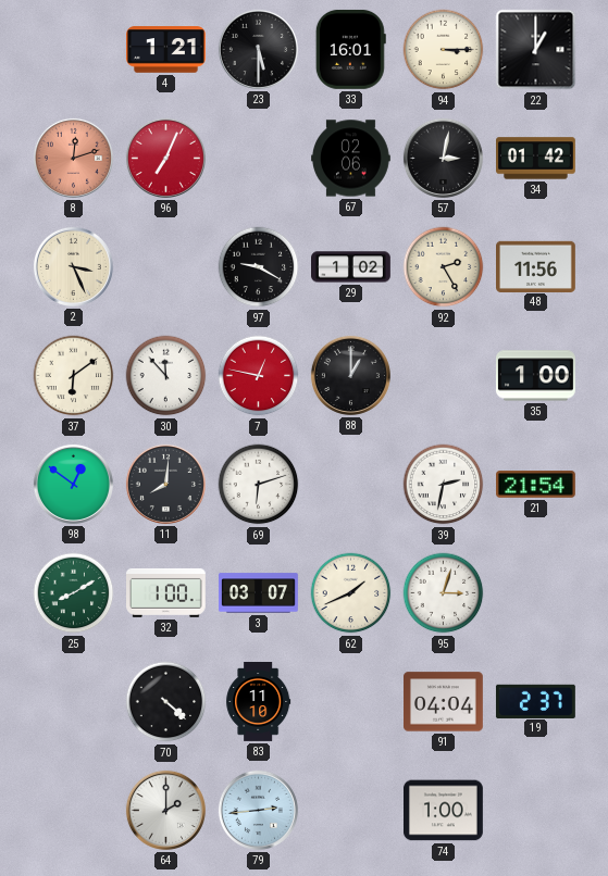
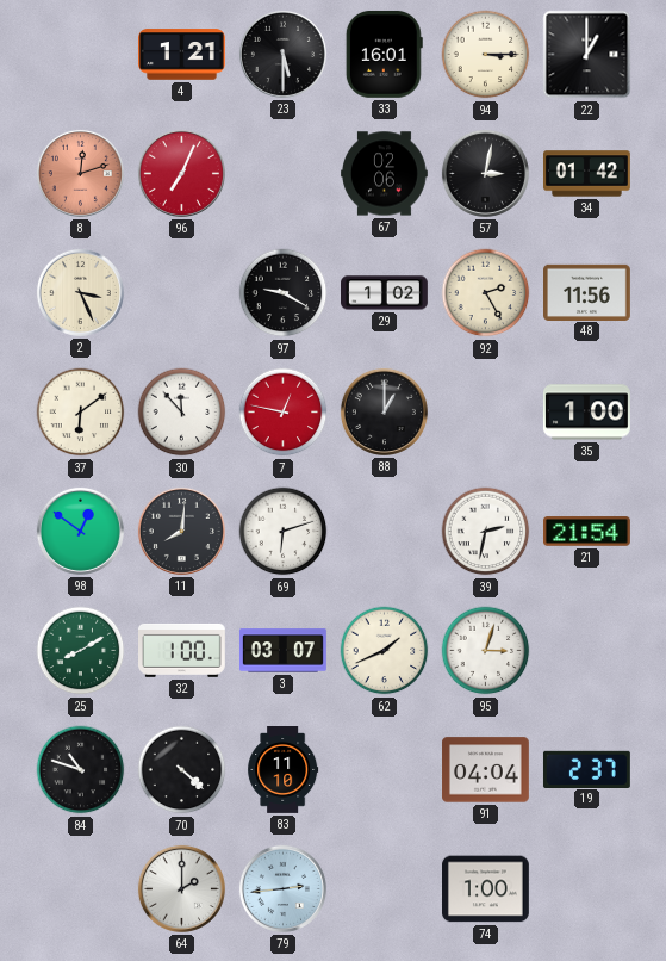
84: none -> 10:48 (81, 770)
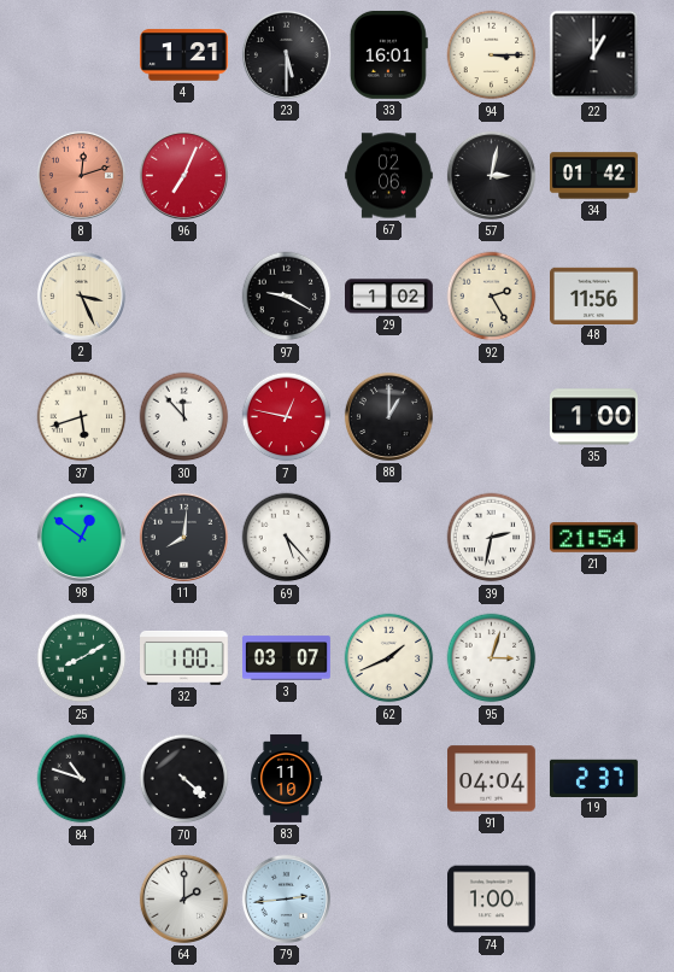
37: 6:09 -> 5:42 (82, 417)
69: 6:12 -> 5:23 (287, 538)
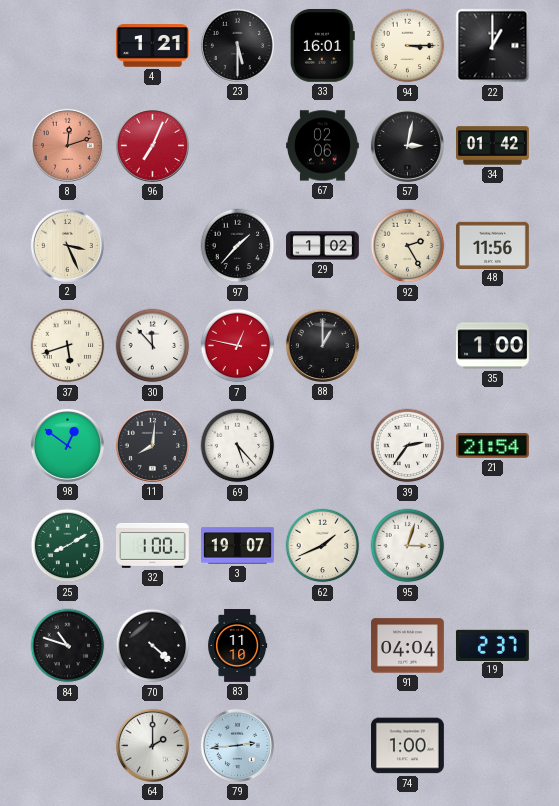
97: 9:20 -> 1:37 (238, 246)
39: 2:32 -> 2:36 (408, 446)
3: 03:07 -> 19:07 (238, 546)
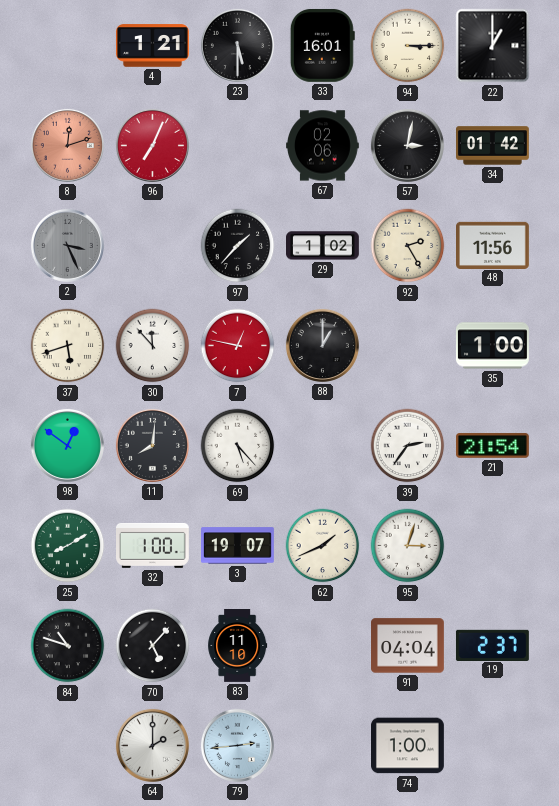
2 dial: cream -> grey (67, 245)
70: 4:22 -> 5:07 (153, 646)
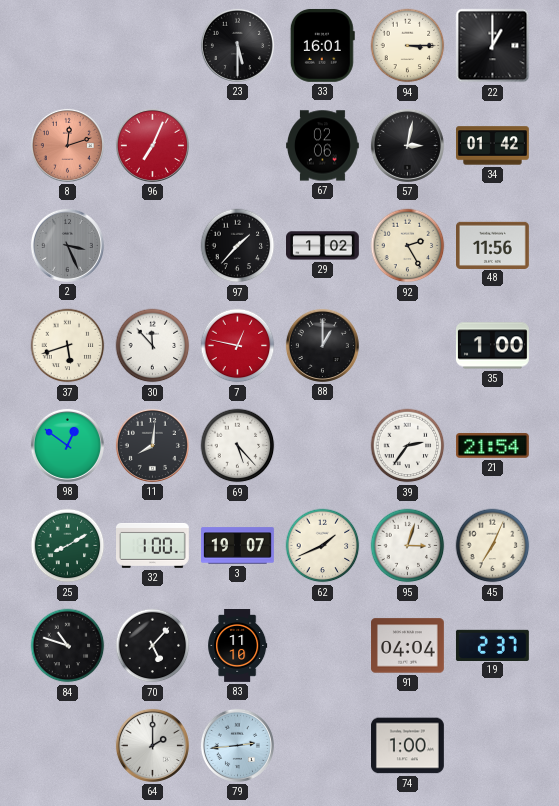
4: 1:21 -> none (153, 46)
45: none -> 7:04 (493, 546)
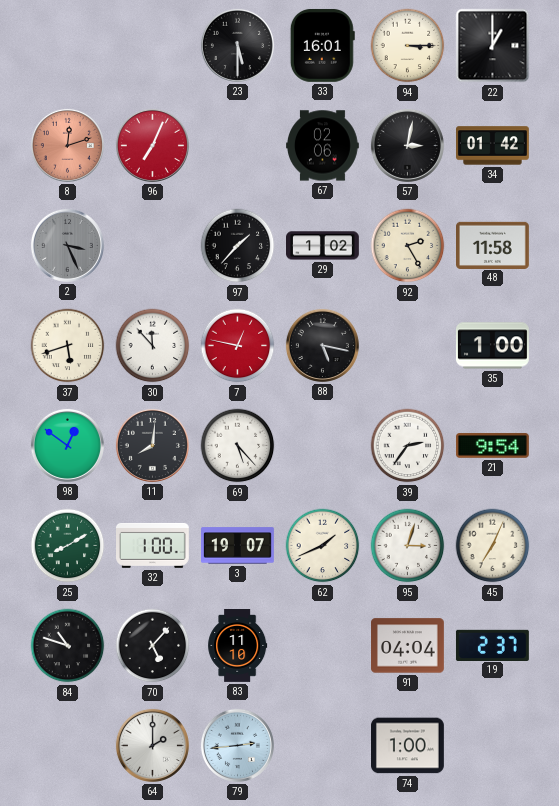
48: 11:56 -> 11:58 (493, 245)
88: 1:00 -> 5:17 (322, 345)
21: 21:54 -> 9:54 (493, 446)
